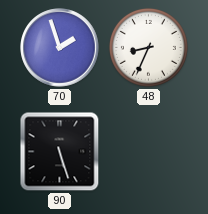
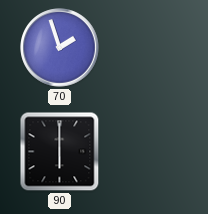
48: 8:34 -> none (148, 47)
90: 5:27 -> 6:00 (60, 152)
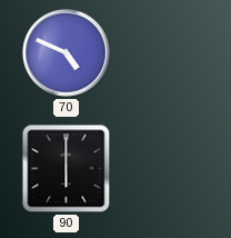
70: 1:57 -> 4:49 (67, 53)
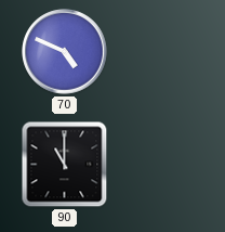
90: 6:00 -> 11:00 (65, 165)
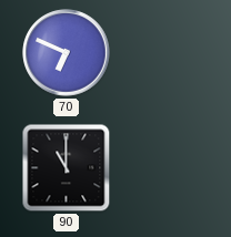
70: 4:49 -> 6:49 (67, 53)
